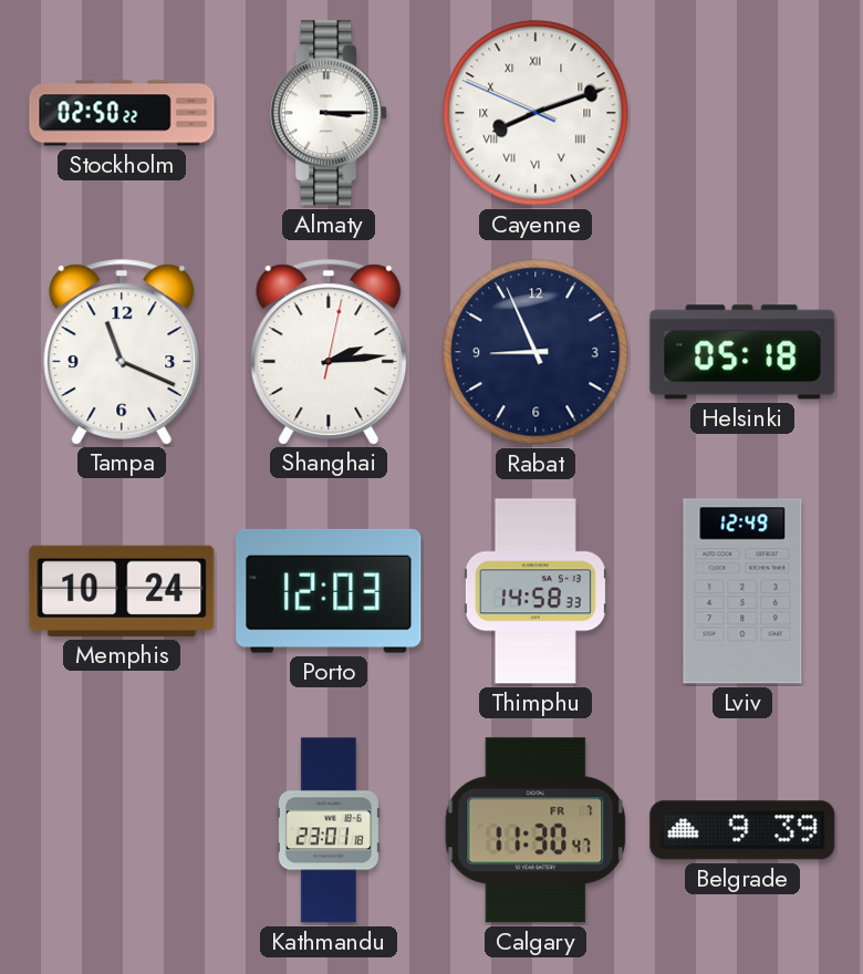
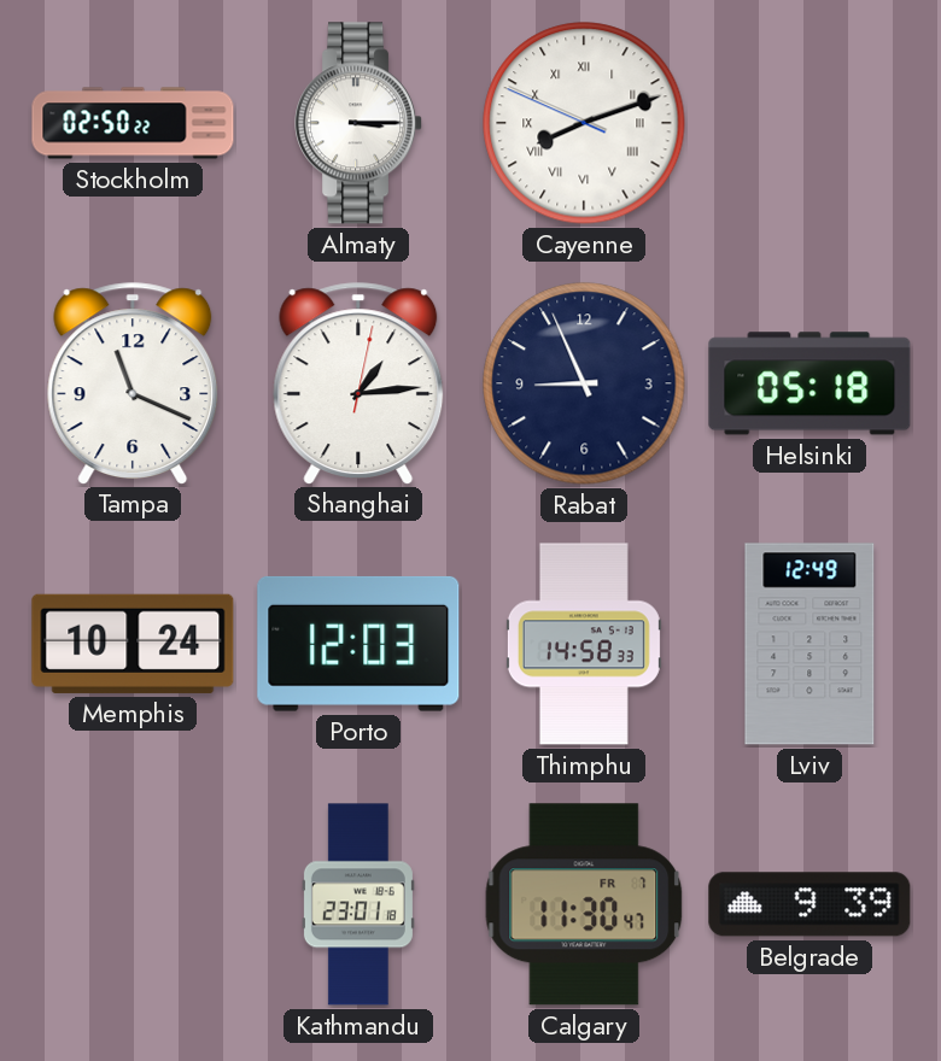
Shanghai: 2:14 -> 1:14 (358, 383)
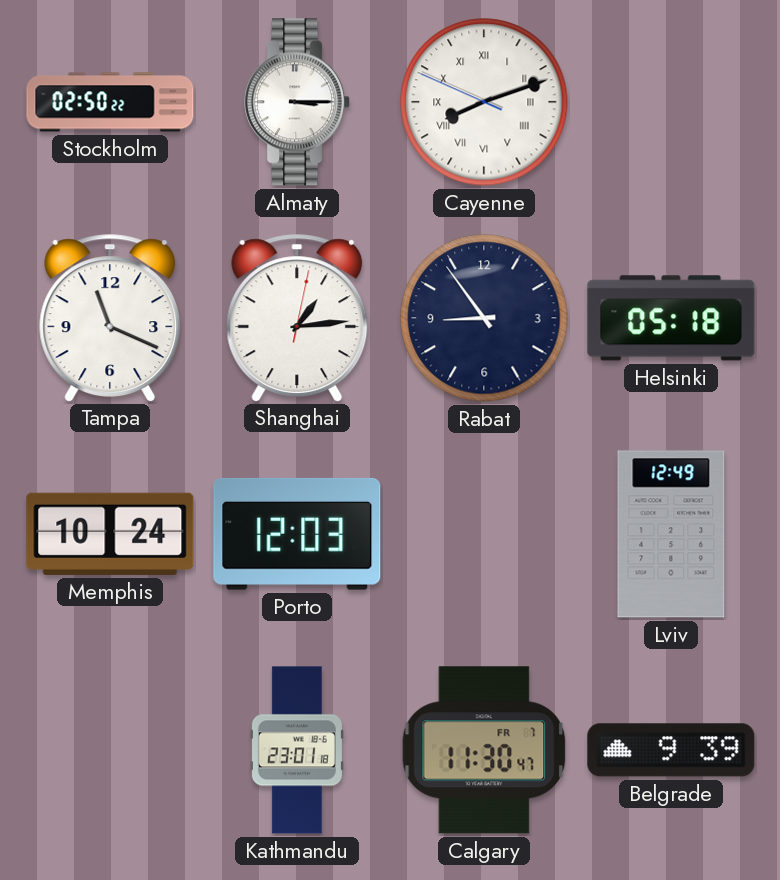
Rabat: 8:56 -> 8:54 (484, 318)
Thimphu: 14:58 -> none (584, 644)
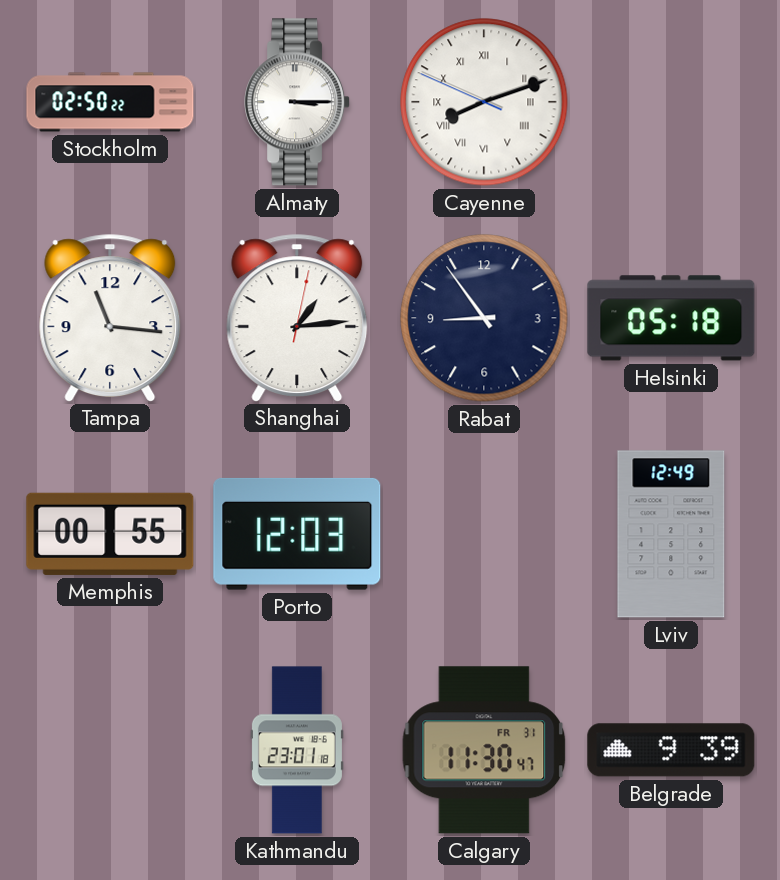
Tampa: 11:19 -> 11:16 (110, 318)
Memphis: 10:24 -> 00:55 (110, 534)
Calgary date: FR 7 -> FR 31 (484, 750)
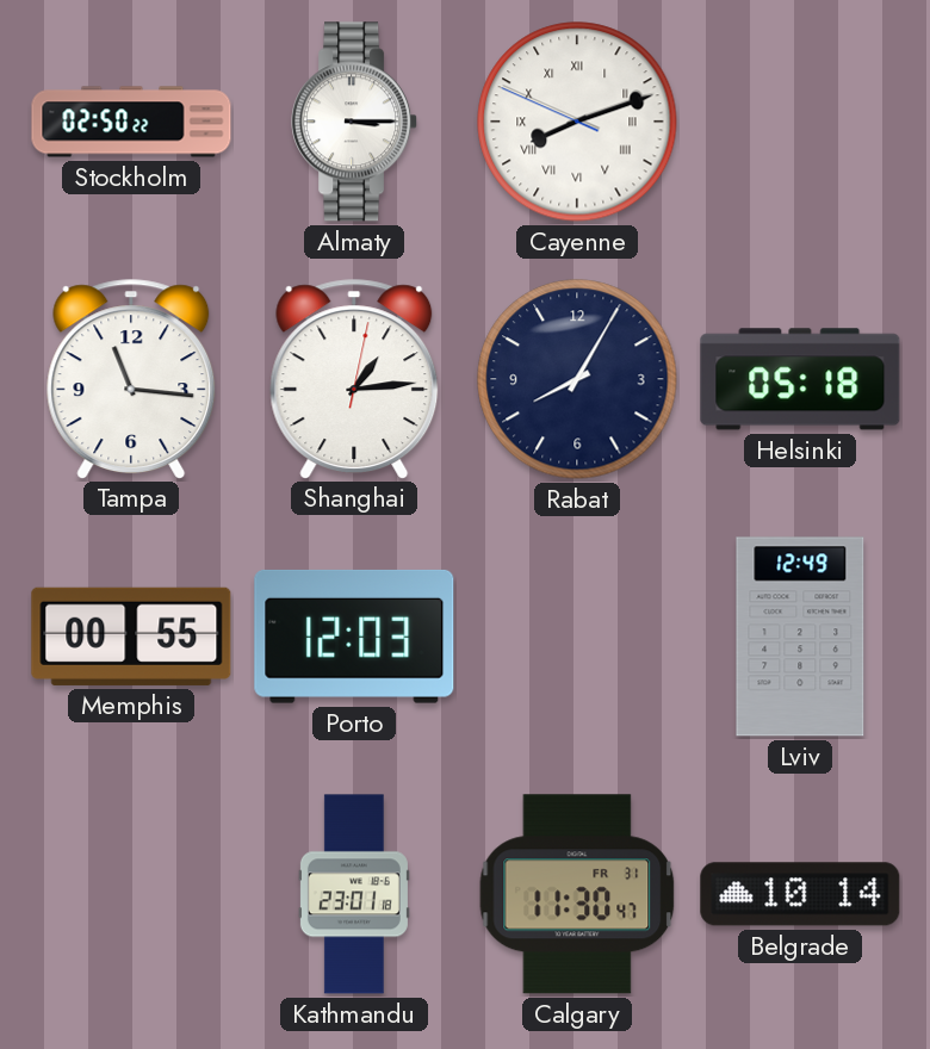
Rabat: 8:54 -> 8:05 (577, 379)
Belgrade: 9:39 -> 10:14 (800, 894)
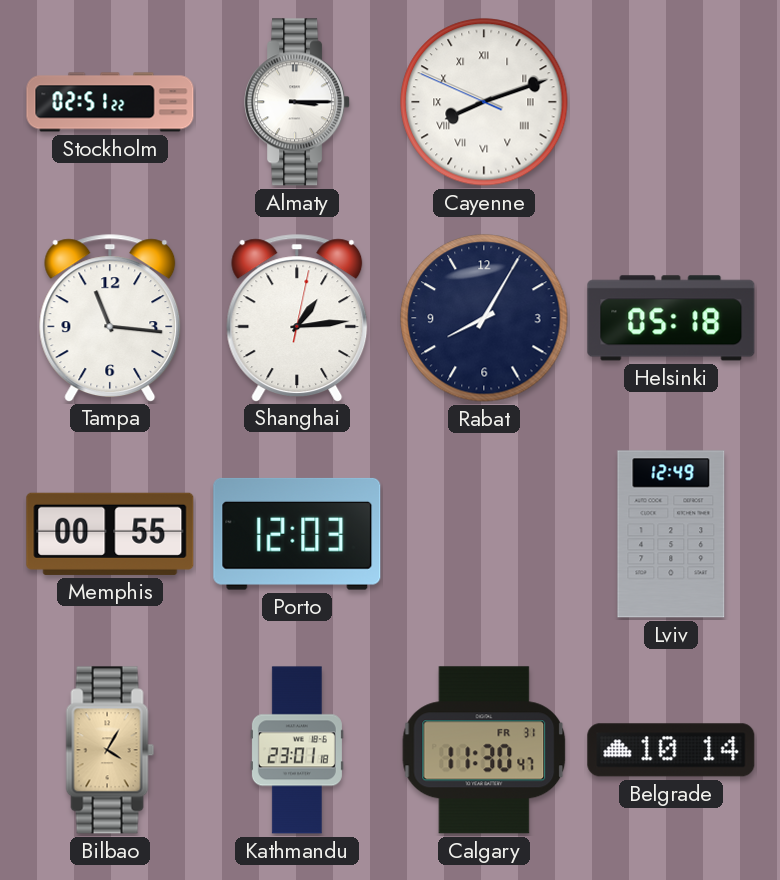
Stockholm: 02:50 -> 02:51 (110, 102)
Bilbao: none -> 4:05 (110, 750)
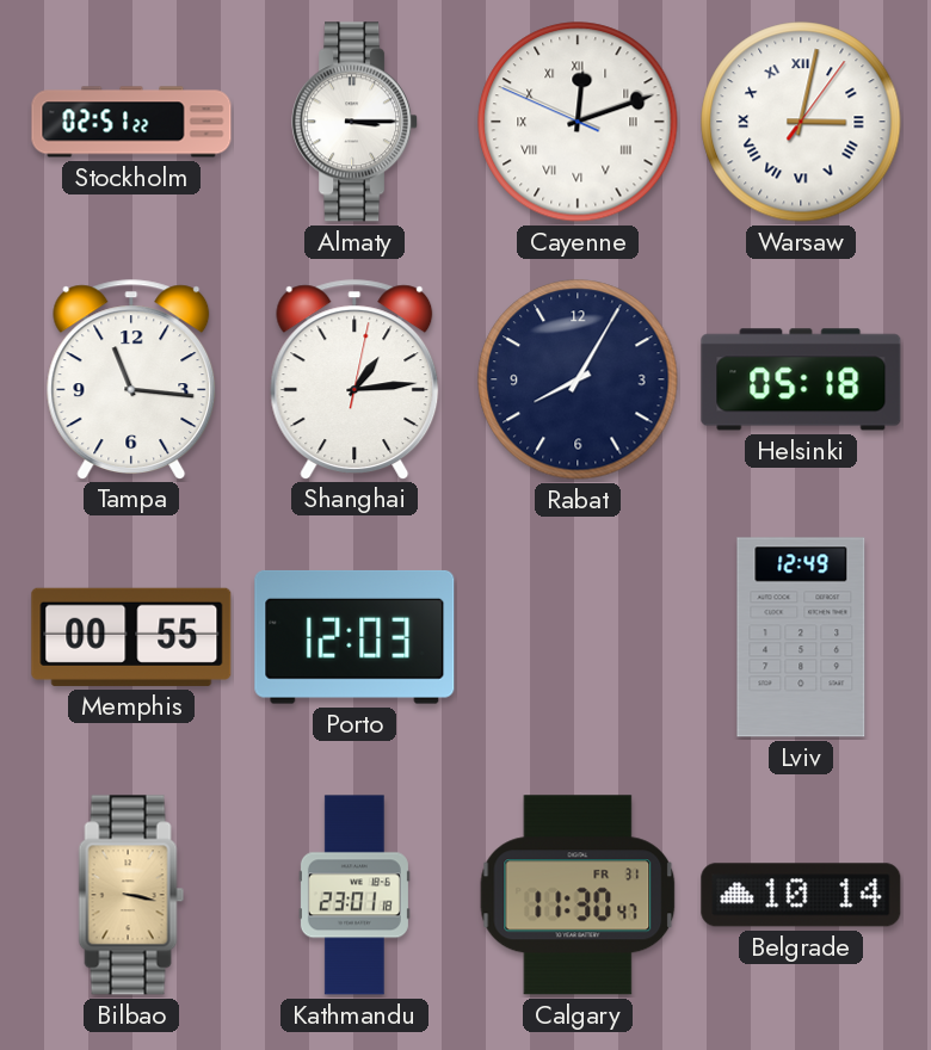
Cayenne: 8:11 -> 12:11 (578, 122)
Warsaw: none -> 3:02 (801, 122)
Bilbao: 4:05 -> 3:17 (131, 895)
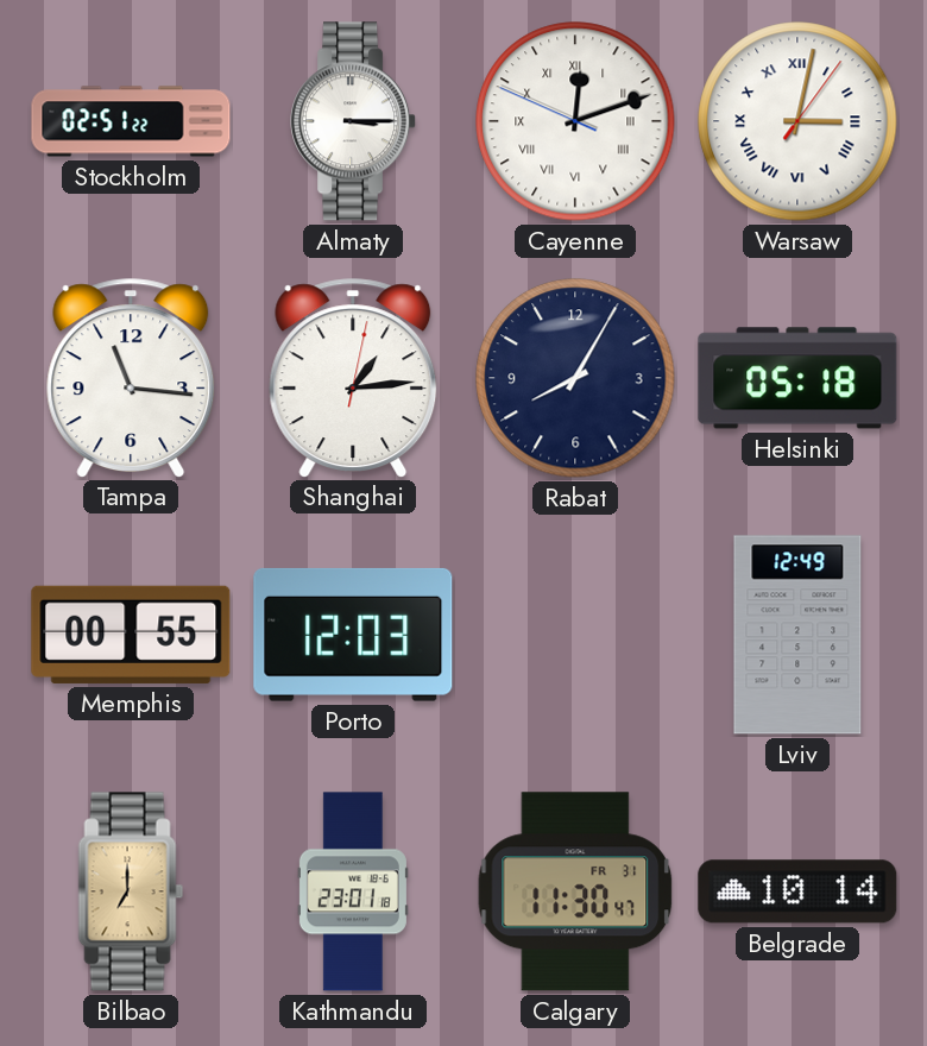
Bilbao: 3:17 -> 7:00 (131, 891)
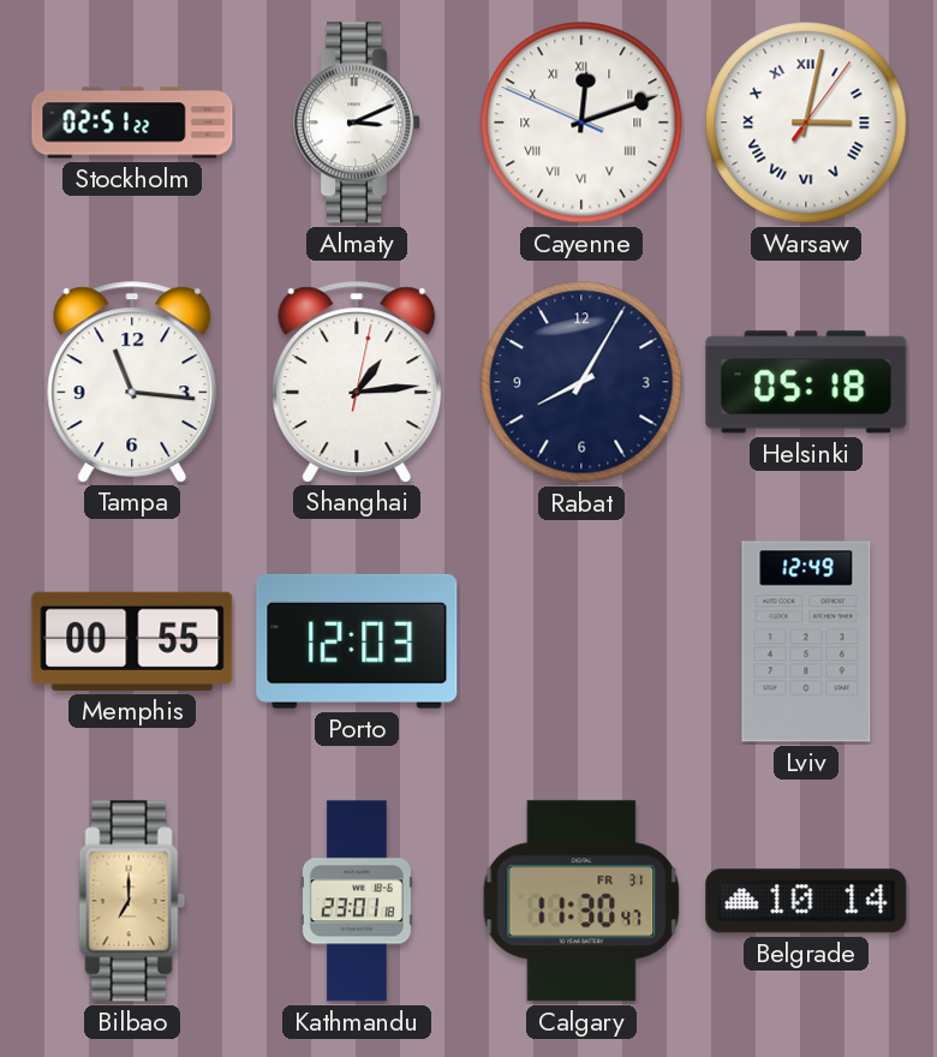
Almaty: 3:15 -> 3:11 (358, 123)
